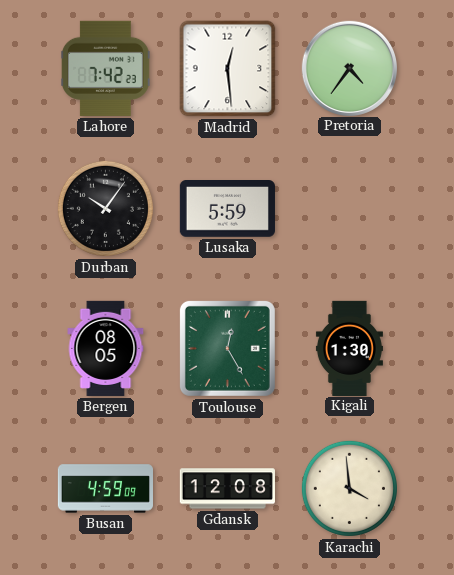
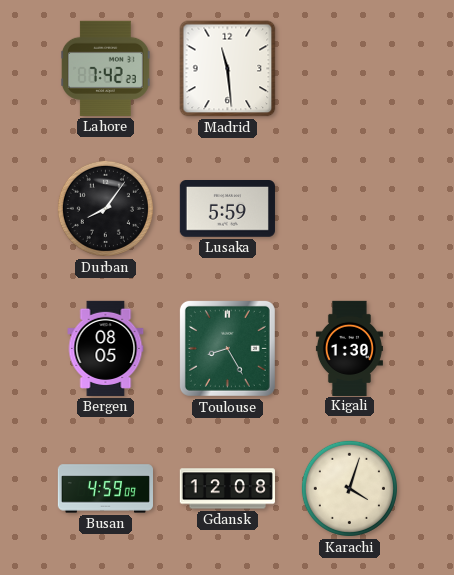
Madrid: 12:29 -> 11:29 (228, 69)
Pretoria: 4:36 -> none (349, 68)
Durban: 10:06 -> 8:06 (105, 208)
Toulouse: 12:25 -> 8:25 (227, 348)
Karachi: 3:59 -> 4:03 (349, 488)
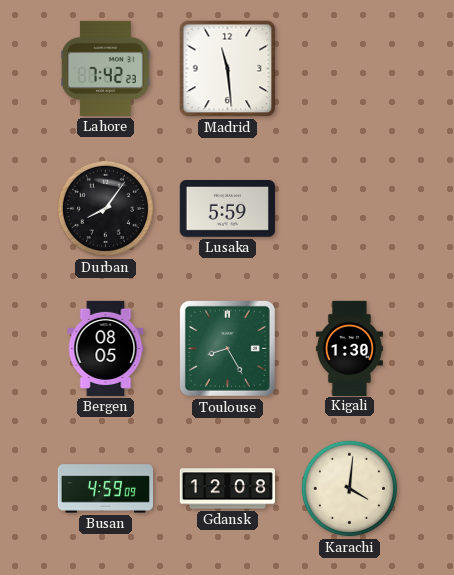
Karachi: 4:03 -> 4:01 (349, 488)
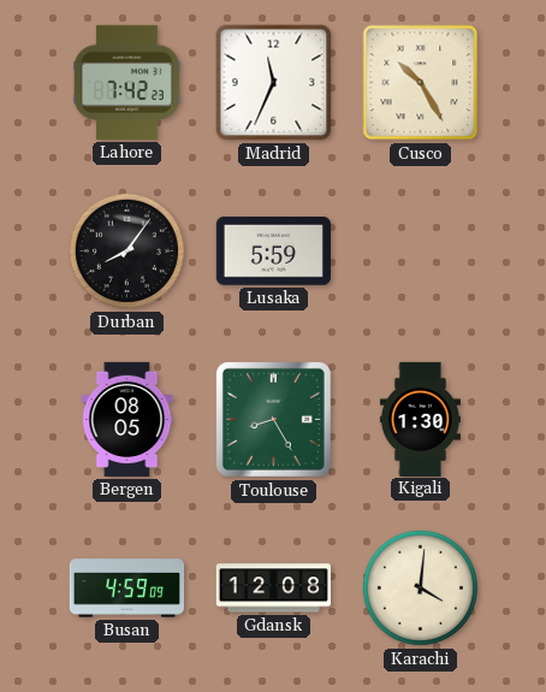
Madrid: 11:29 -> 11:34 (274, 83)
Cusco: none -> 10:25 (421, 83)
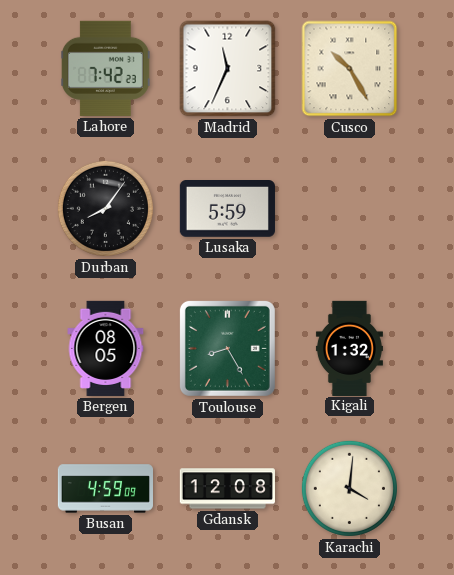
Kigali: 1:30 -> 1:32 (349, 348)
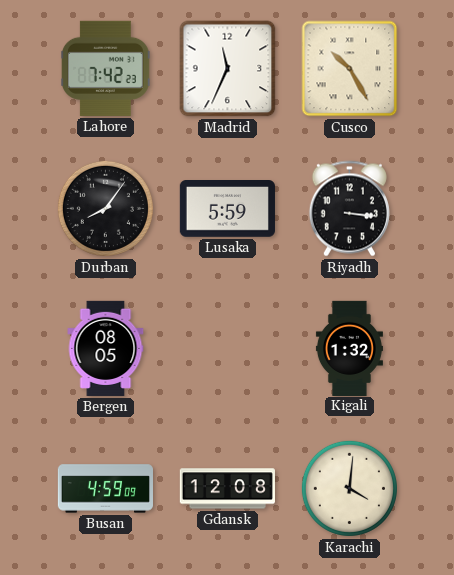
Riyadh: none -> 3:16 (349, 209)
Toulouse: 8:25 -> none (227, 348)
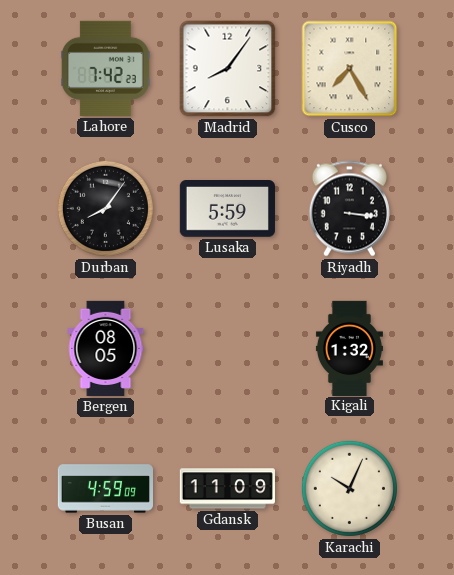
Madrid: 11:34 -> 8:06 (228, 69)
Cusco: 10:25 -> 7:25 (350, 69)
Gdansk: 12:08 -> 11:09 (227, 489)
Karachi: 4:01 -> 10:04 (349, 488)
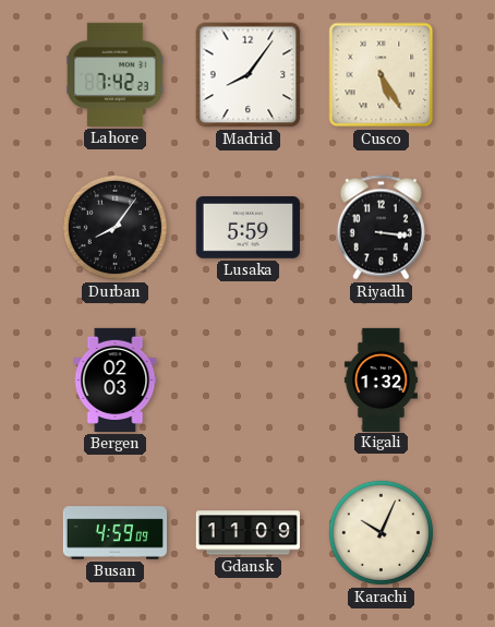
Cusco: 7:25 -> 5:25 (382, 75)
Bergen: 08:05 -> 02:03 (116, 379)
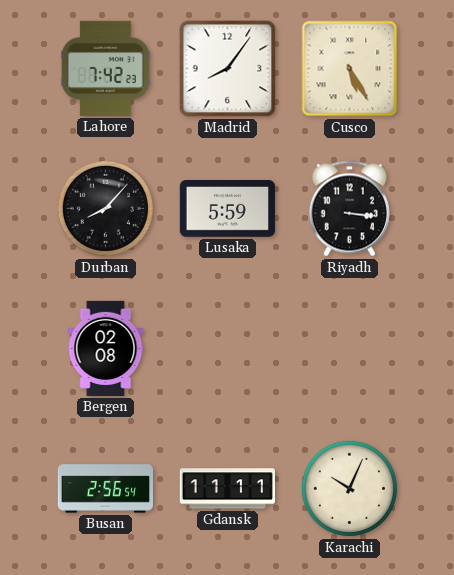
Durban: 8:06 -> 8:07 (105, 208)
Bergen: 02:03 -> 02:08 (106, 348)
Kigali: 1:32 -> none (381, 379)
Busan: 4:59 -> 2:56 (105, 489)
Gdansk: 11:09 -> 11:11 (227, 489)
